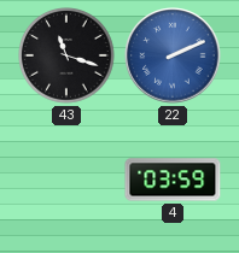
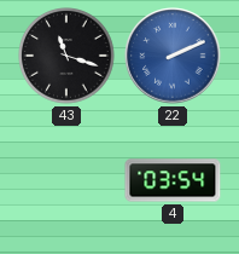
4: 03:59 -> 03:54 (173, 180)
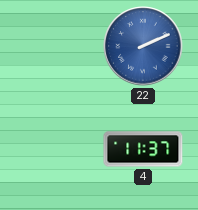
43: 11:18 -> none (68, 57)
4: 03:54 -> 11:37 (143, 149)
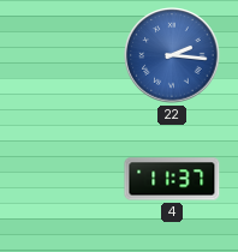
22: 2:11 -> 2:16 (172, 55)
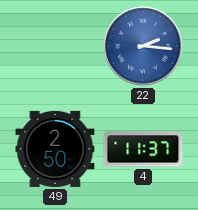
49: none -> 2:50 (55, 149)
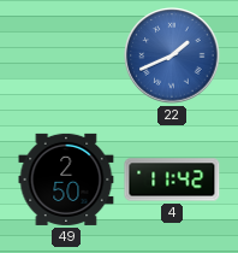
22: 2:16 -> 1:41 (172, 55)
4: 11:37 -> 11:42 (172, 180)
